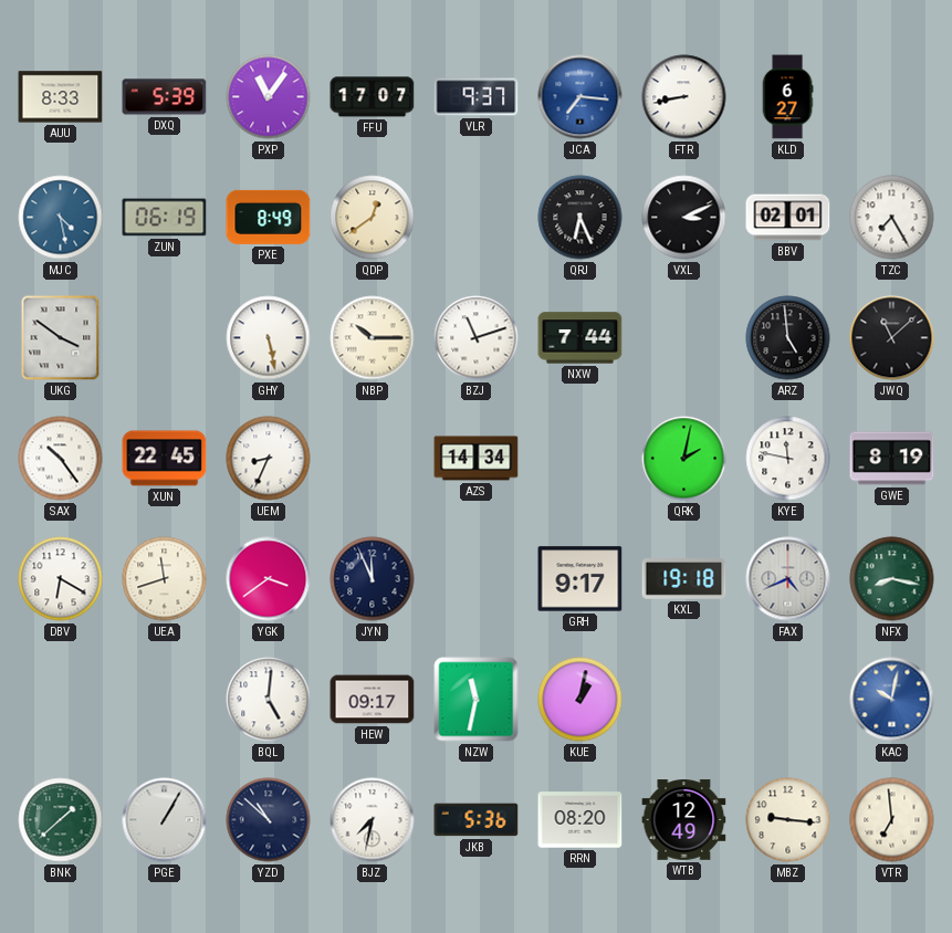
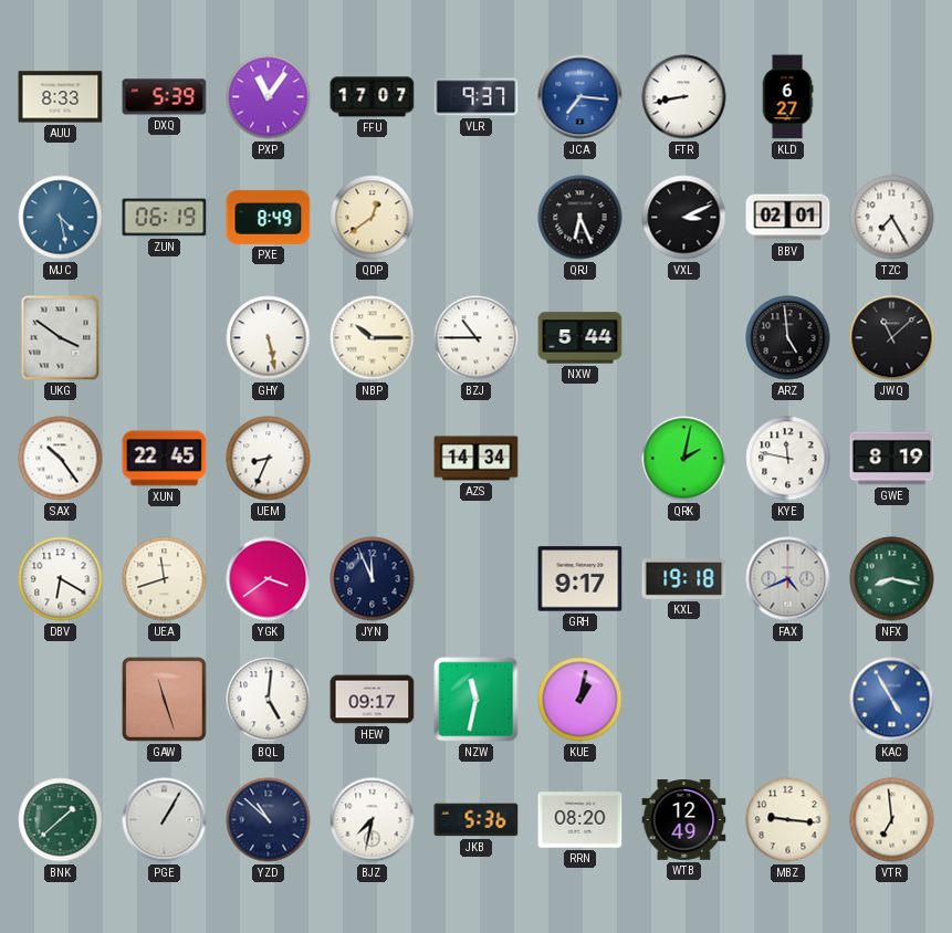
BZJ: 11:12 -> 10:45 (477, 338)
NXW: 7:44 -> 5:44 (580, 338)
GAW: none -> 11:27 (164, 699)
KAC: 10:02 -> 4:55 (892, 700)
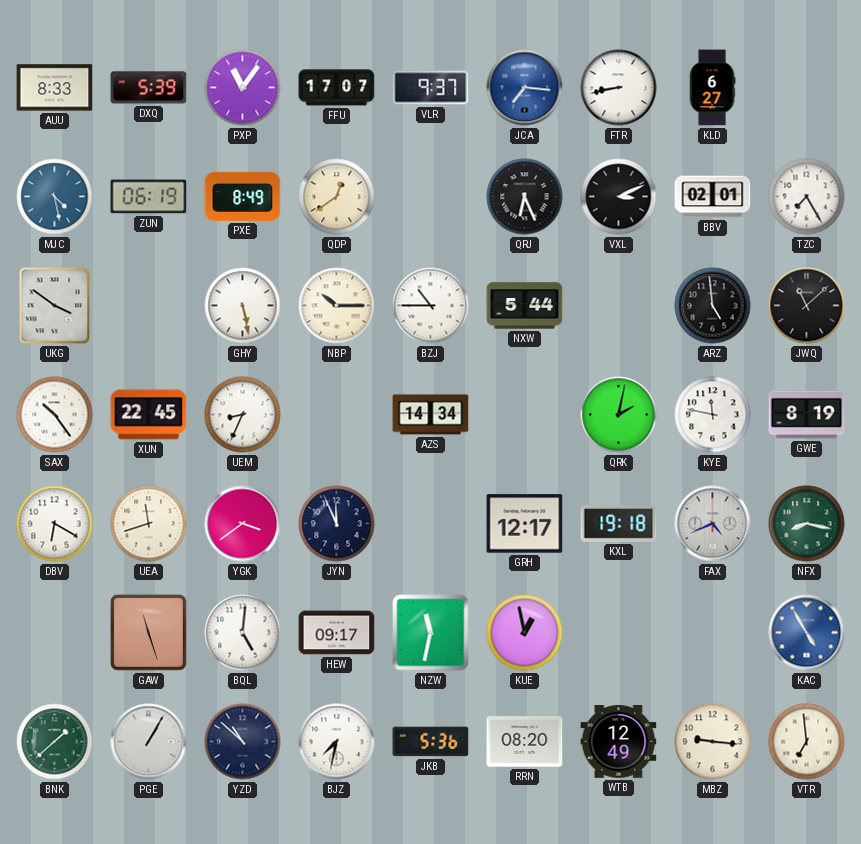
GRH: 9:17 -> 12:17 (525, 524)
KUE: 1:02 -> 12:58 (525, 633)
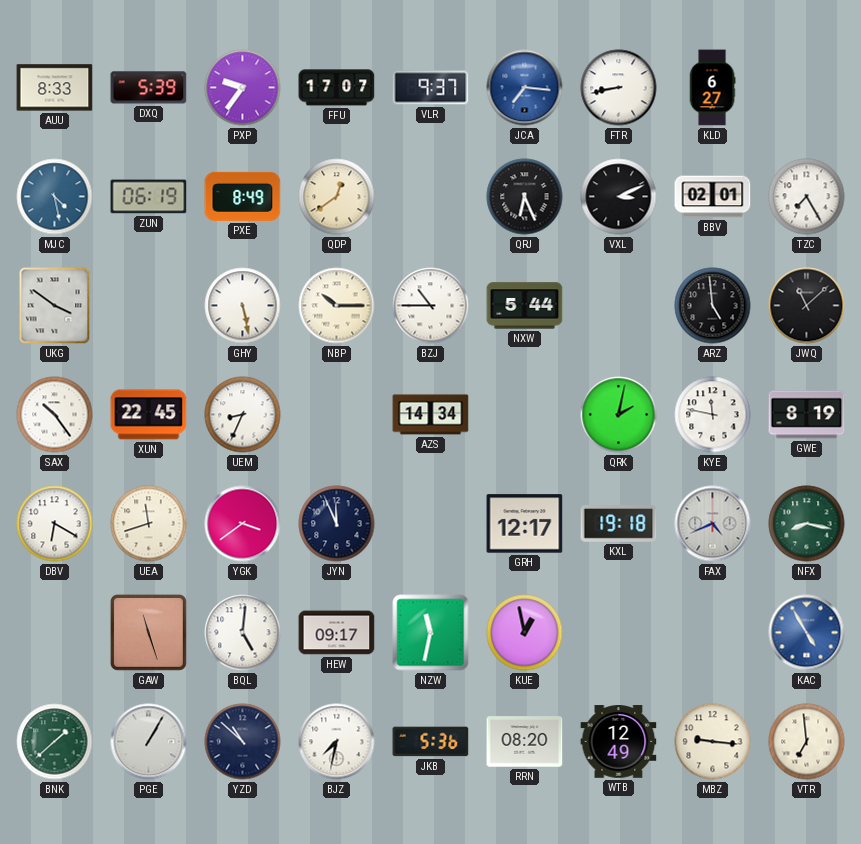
PXP: 11:06 -> 9:36 (243, 88)
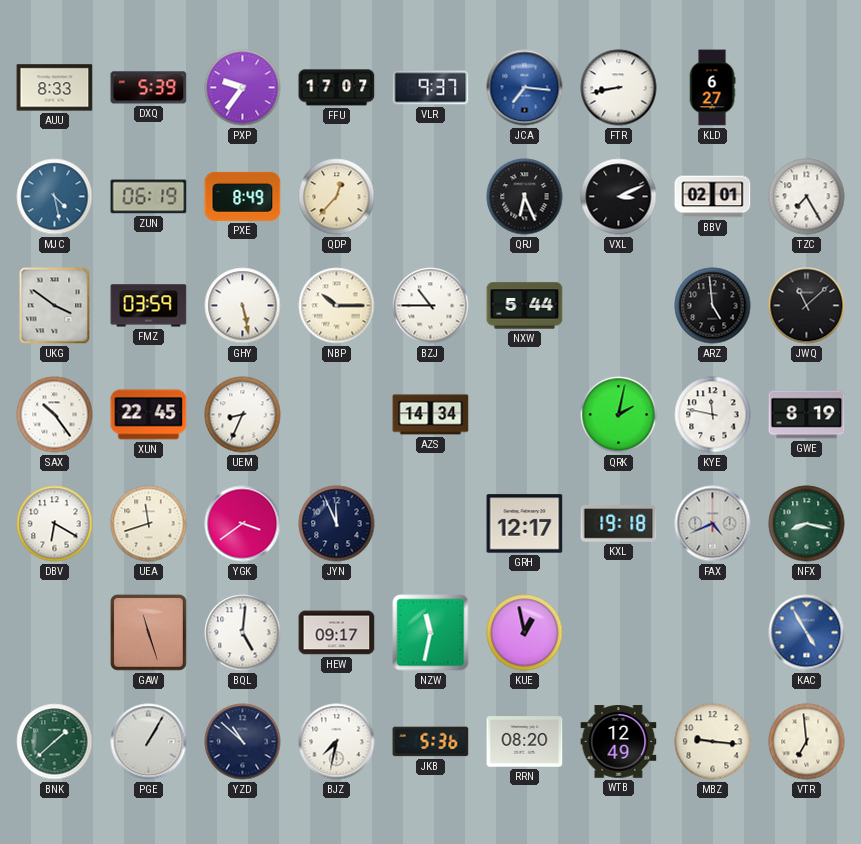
QDP: 12:39 -> 12:37 (337, 197)
FMZ: none -> 03:59 (149, 306)
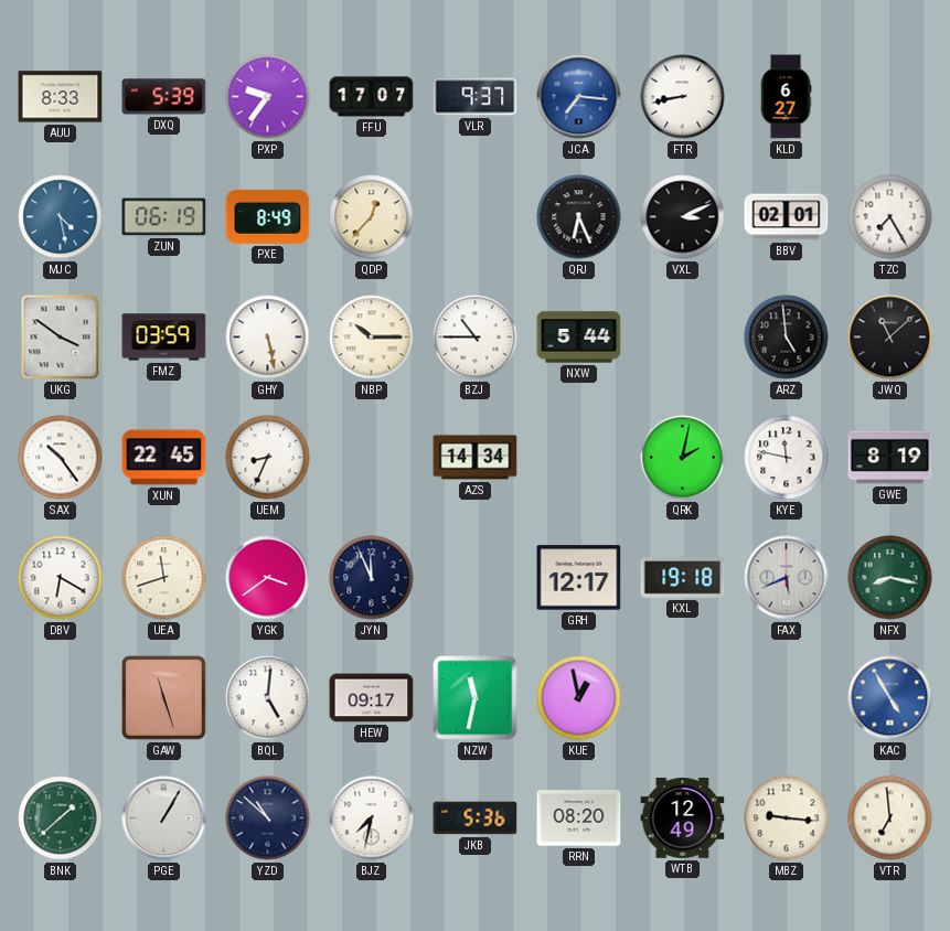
FAX: 4:41 -> 5:41 (787, 578)
